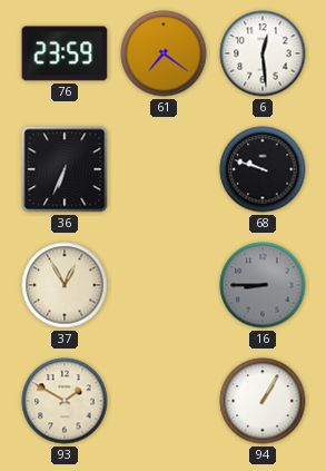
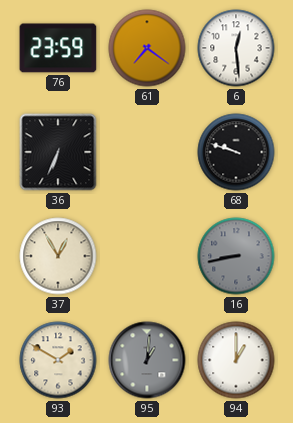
16: 8:45 -> 8:43 (236, 256)
95: none -> 1:01 (147, 360)
94: 1:05 -> 1:00 (236, 360)
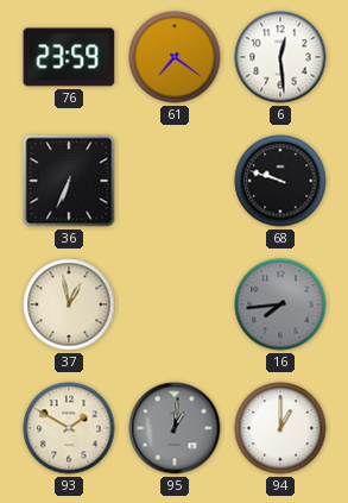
37: 12:55 -> 12:58 (69, 304)
16: 8:43 -> 7:44 (280, 304)
